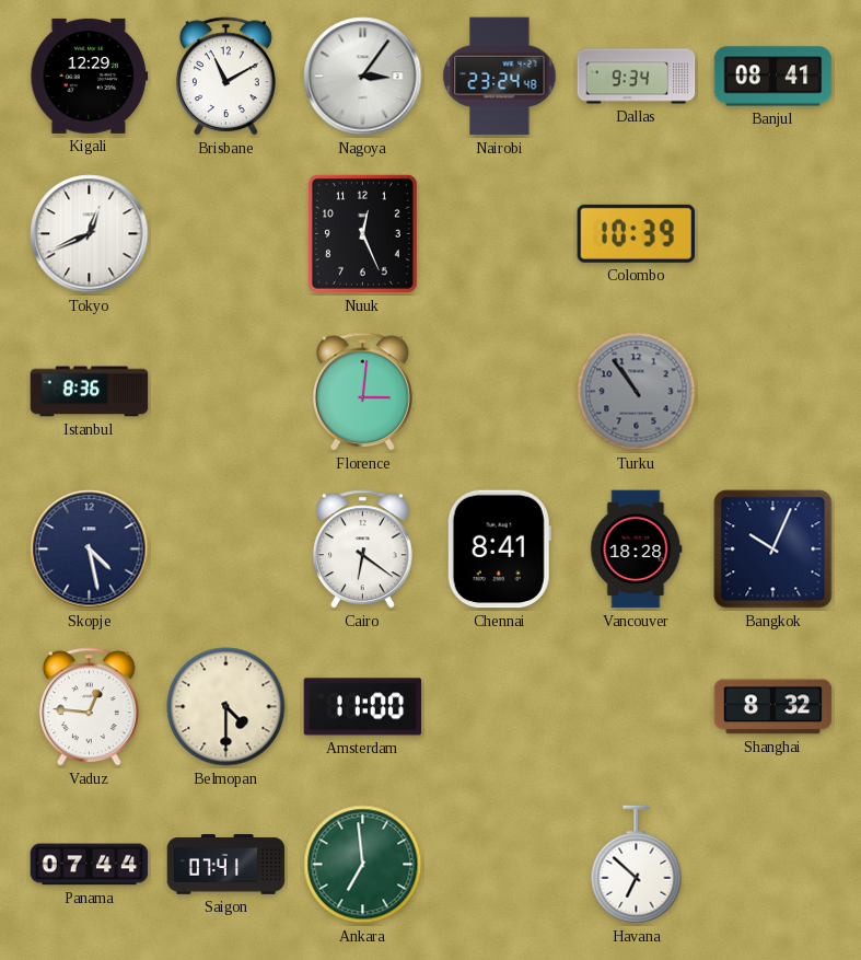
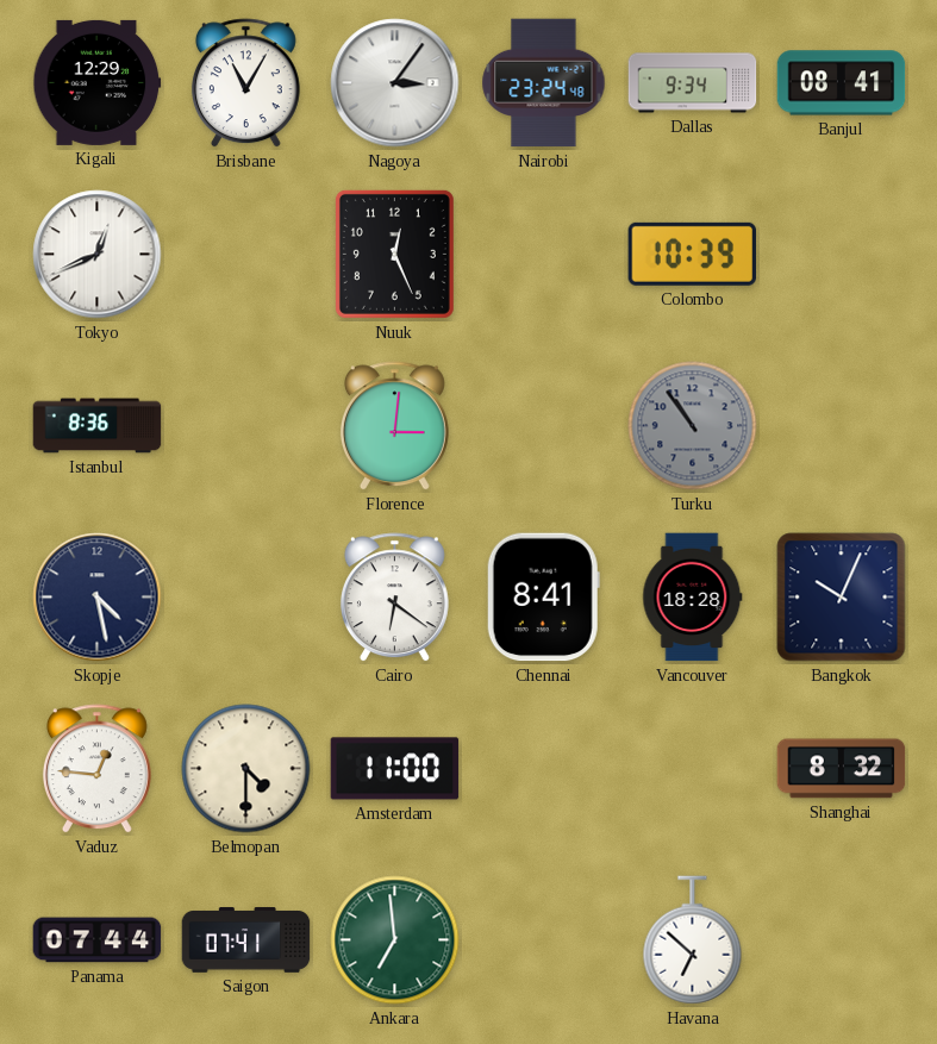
Brisbane: 11:10 -> 11:05 (245, 83)
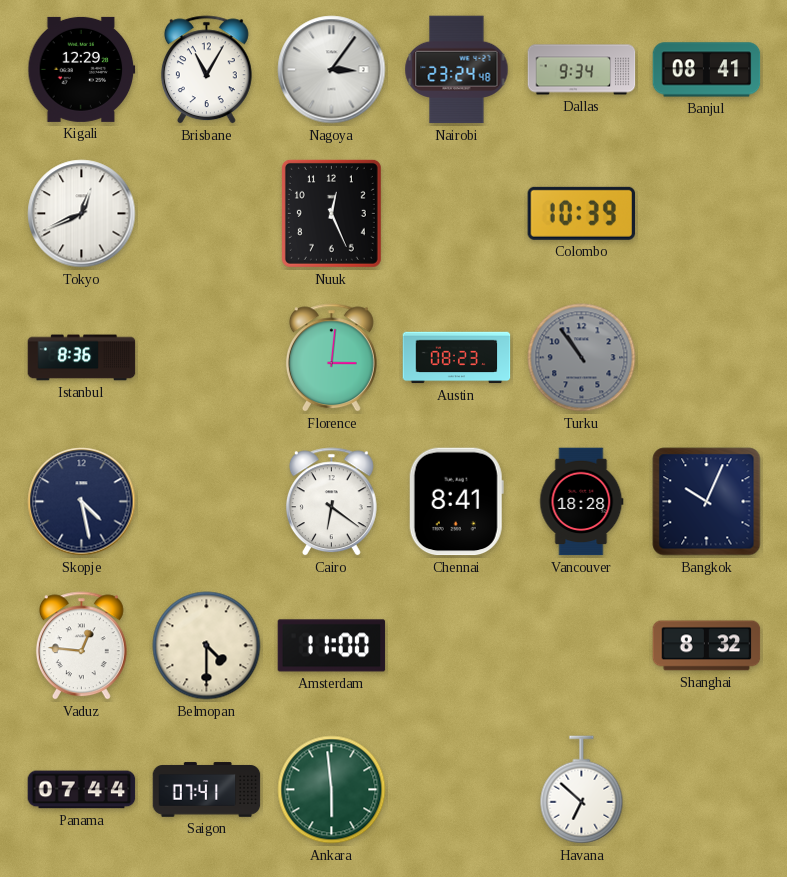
Austin: none -> 08:23 (457, 358)
Ankara: 6:59 -> 5:59 (332, 790)
